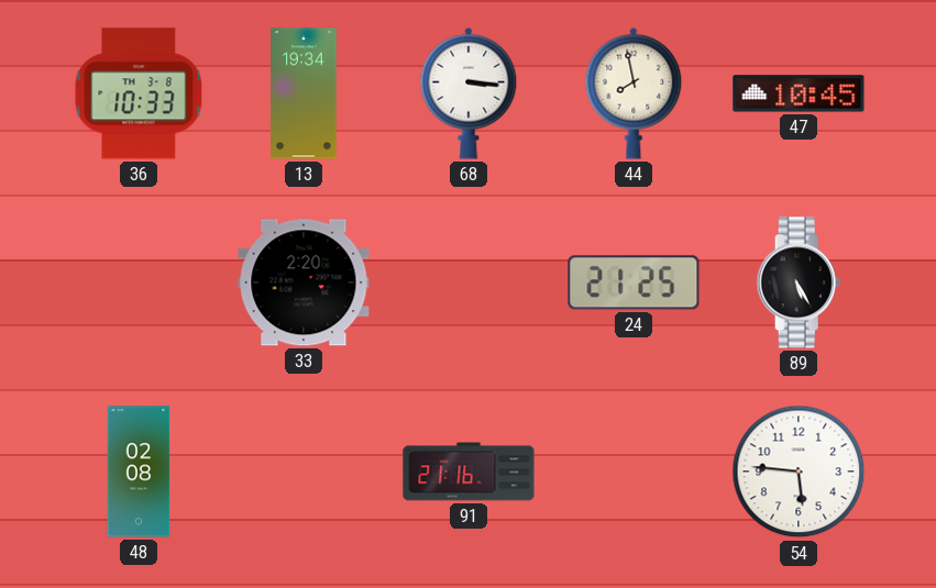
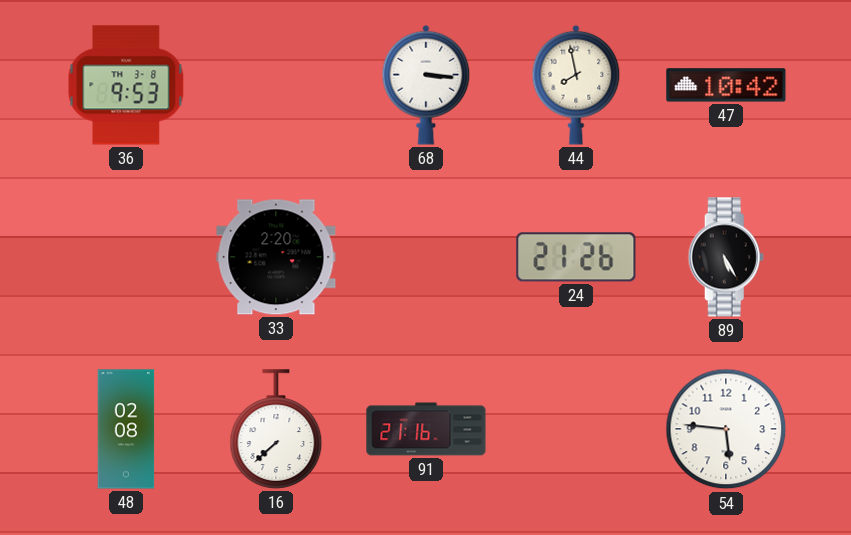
36: 10:33 -> 9:53 (126, 85)
13: 19:34 -> none (304, 93)
47: 10:45 -> 10:42 (726, 85)
24: 21:25 -> 21:26 (576, 257)
16: none -> 7:38 (276, 429)
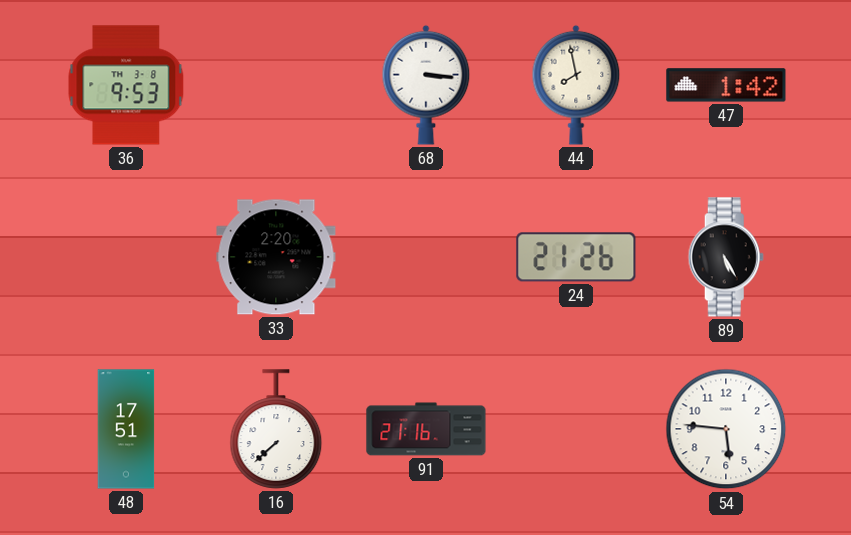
47: 10:42 -> 1:42 (726, 85)
48: 02:08 -> 17:51 (126, 429)
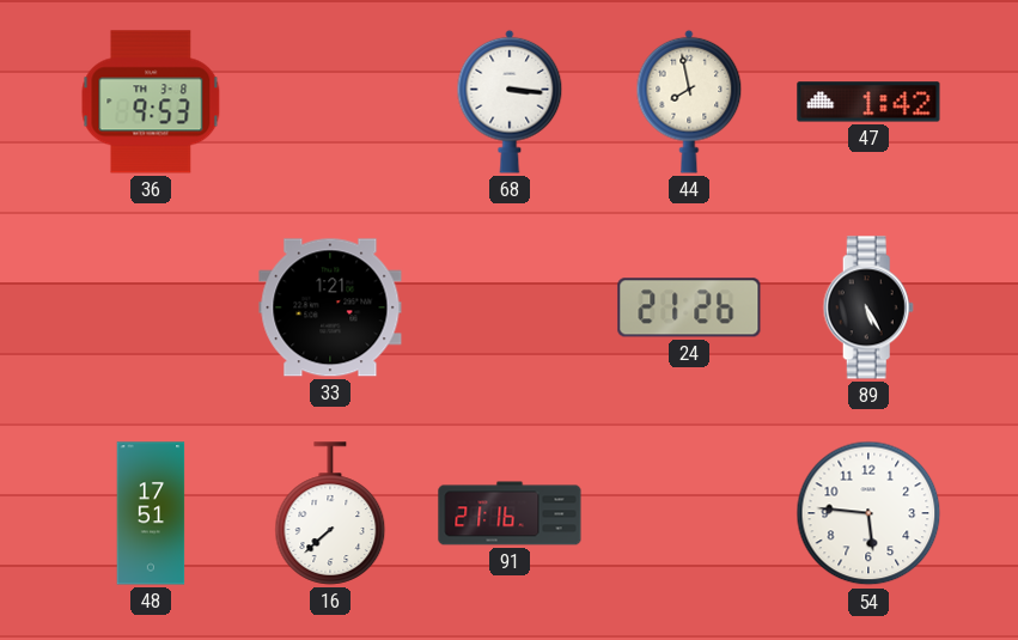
33: 2:20 -> 1:21 (330, 307)
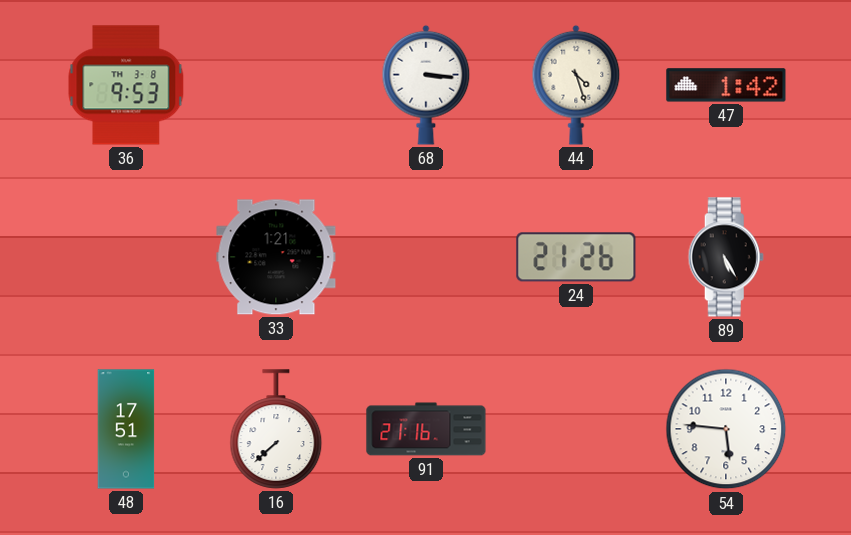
44: 7:58 -> 4:27 (576, 85)
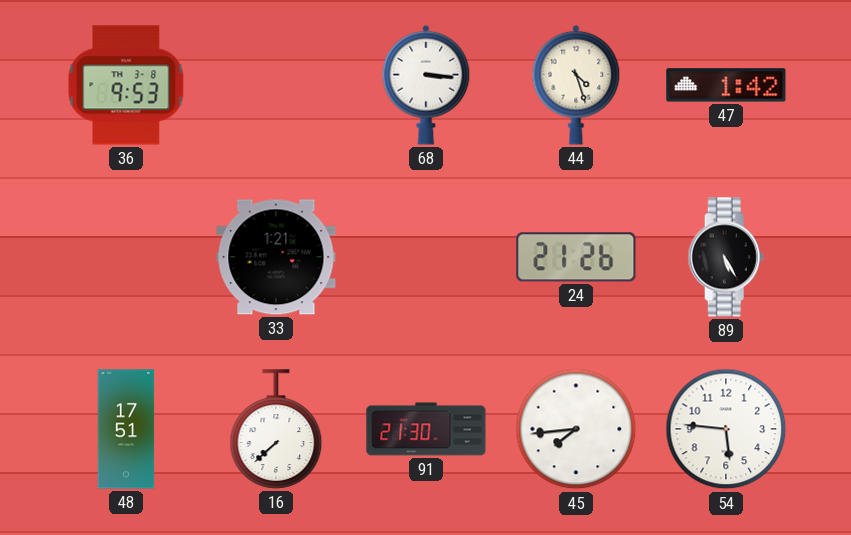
91: 21:16 -> 21:30 (426, 429)
45: none -> 7:44 (576, 429)
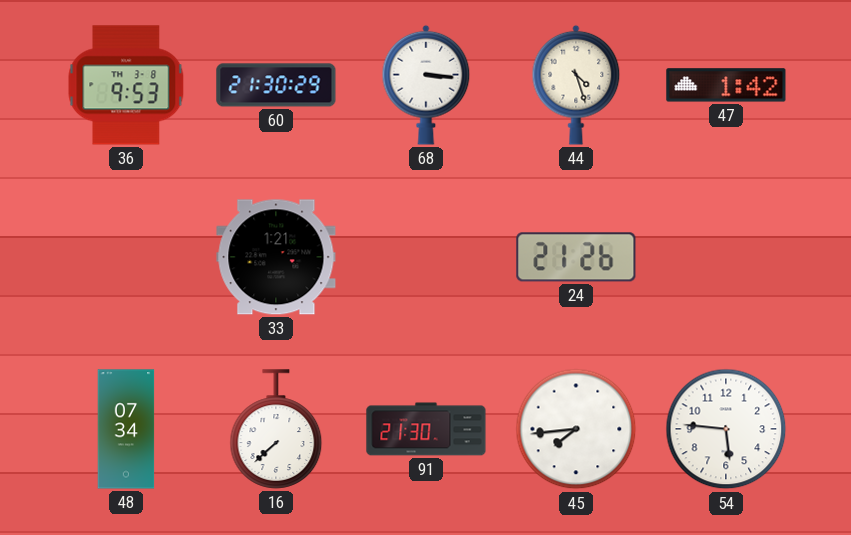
60: none -> 21:30 (276, 85)
89: 5:25 -> none (726, 257)
48: 17:51 -> 07:34 (126, 429)
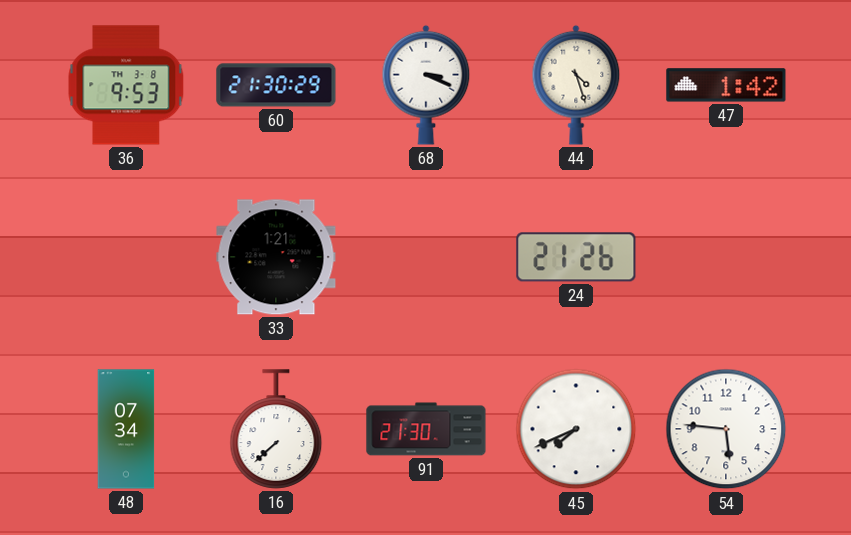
68: 3:16 -> 3:19 (426, 85)
45: 7:44 -> 7:41 (576, 429)
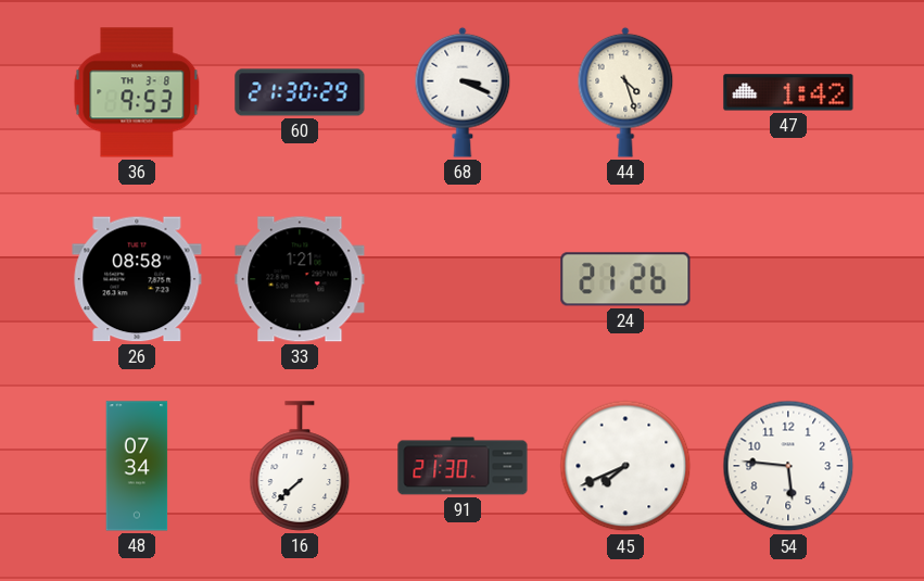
26: none -> 08:58 (137, 279)
